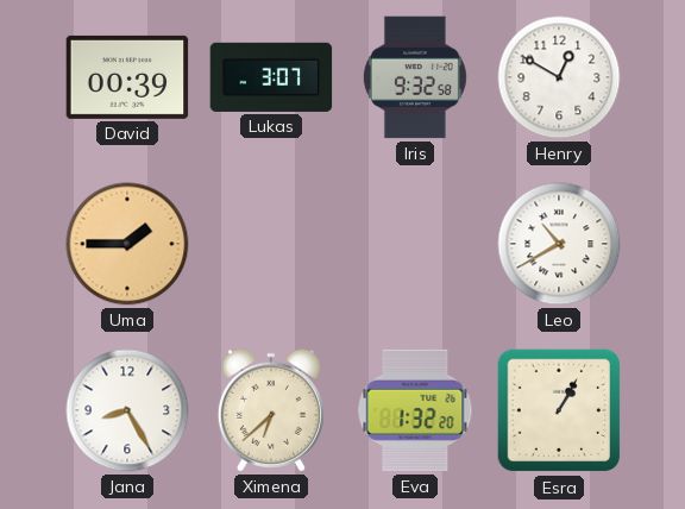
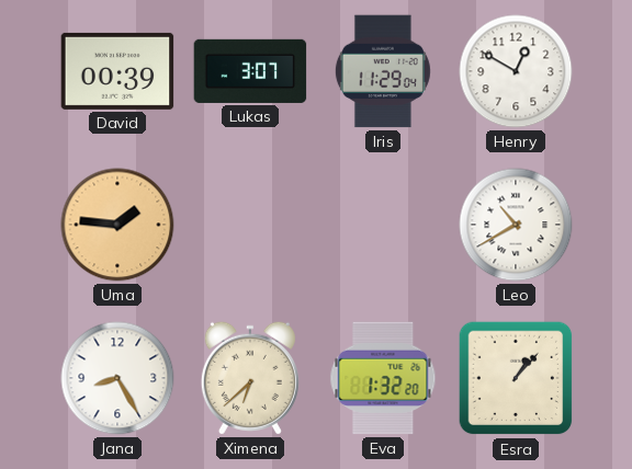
Iris: 9:32 -> 11:29 (383, 71)
Uma: 1:45 -> 1:46 (117, 225)
Esra: 1:05 -> 1:07 (516, 378)
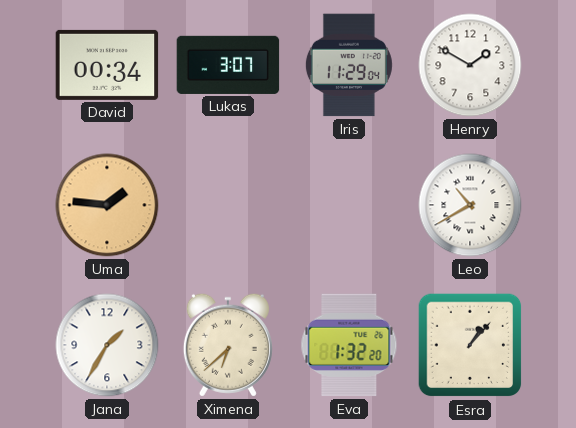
David: 00:39 -> 00:34 (107, 65)
Henry: 12:50 -> 1:50 (470, 65)
Jana: 8:25 -> 1:35 (107, 345)
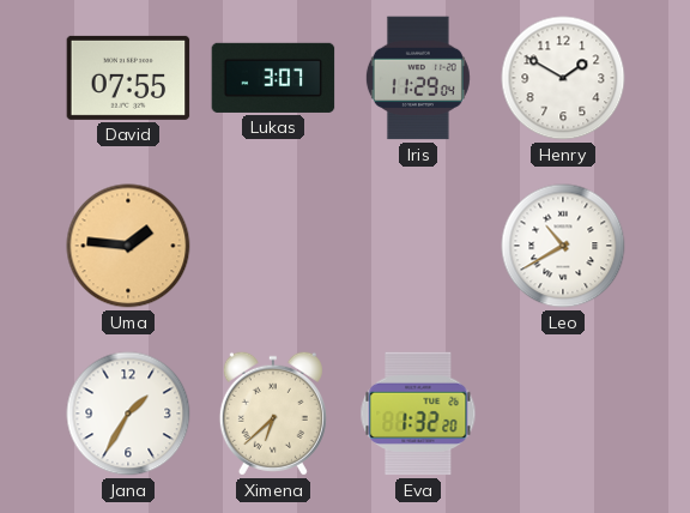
David: 00:34 -> 07:55 (128, 78)
Esra: 1:07 -> none (470, 345)
